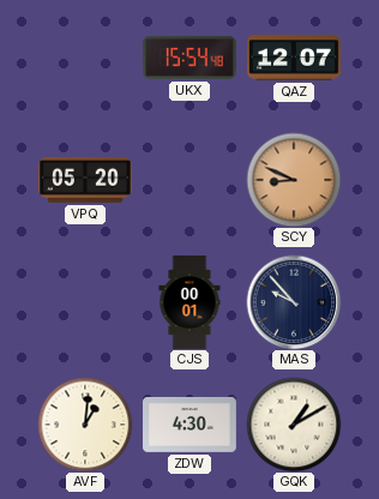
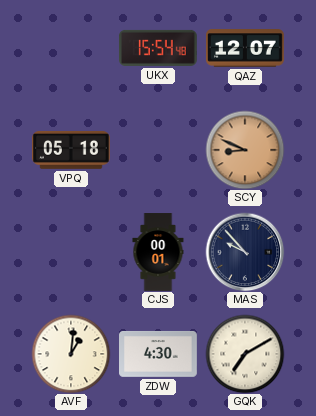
VPQ: 05:20 -> 05:18 (71, 150)
GQK: 1:10 -> 7:10 (245, 354)
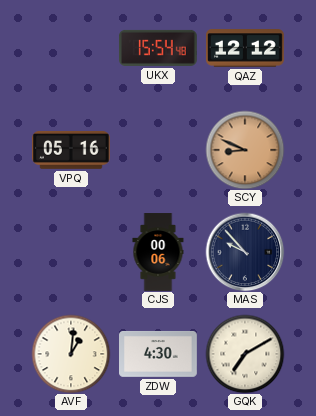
QAZ: 12:07 -> 12:12 (246, 48)
VPQ: 05:18 -> 05:16 (71, 150)
CJS: 00:01 -> 00:06 (158, 252)
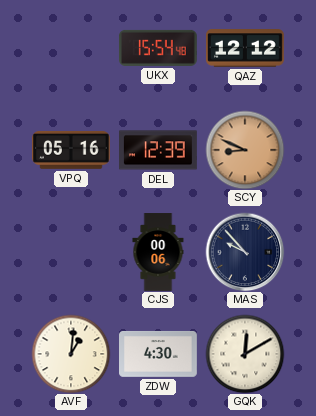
DEL: none -> 12:39 (159, 150)
GQK: 7:10 -> 12:10 (245, 354)
